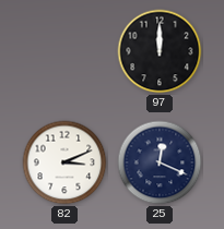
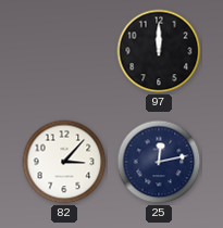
82: 3:11 -> 3:07 (64, 162)
25: 12:19 -> 12:13 (159, 162)
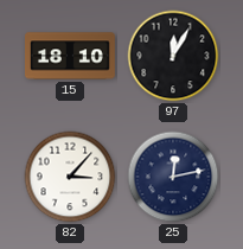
15: none -> 18:10 (71, 56)
97: 12:00 -> 12:05 (173, 56)
